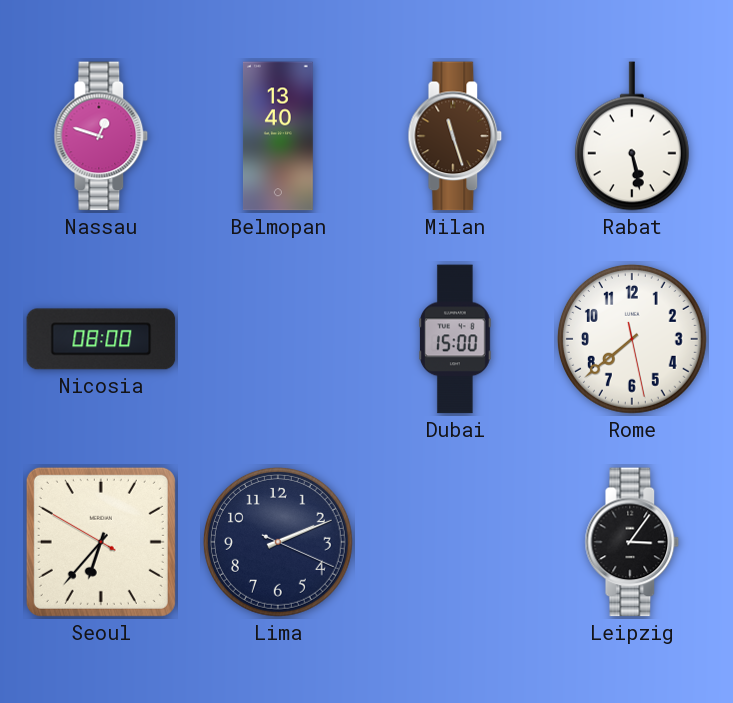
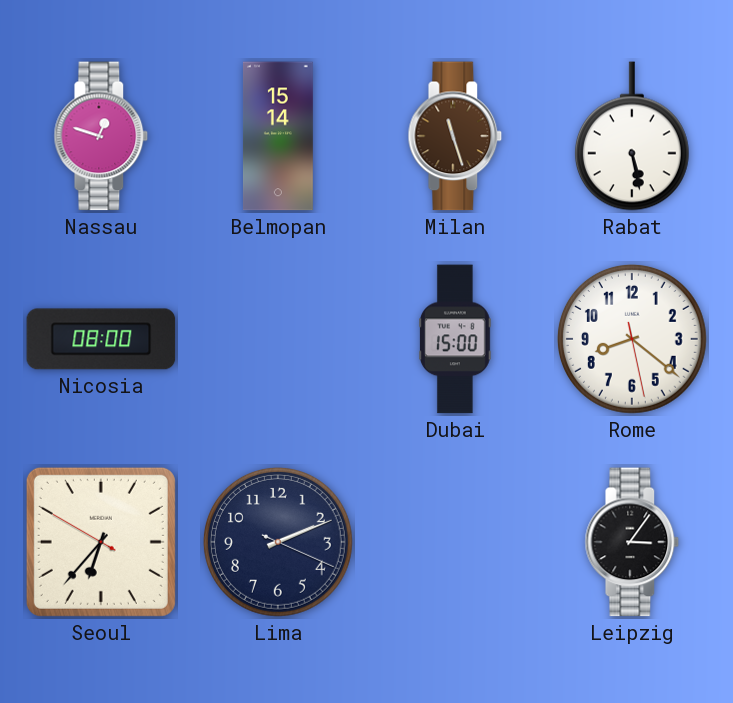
Belmopan: 13:40 -> 15:14 (278, 136)
Rome: 7:38 -> 8:21 (632, 339)
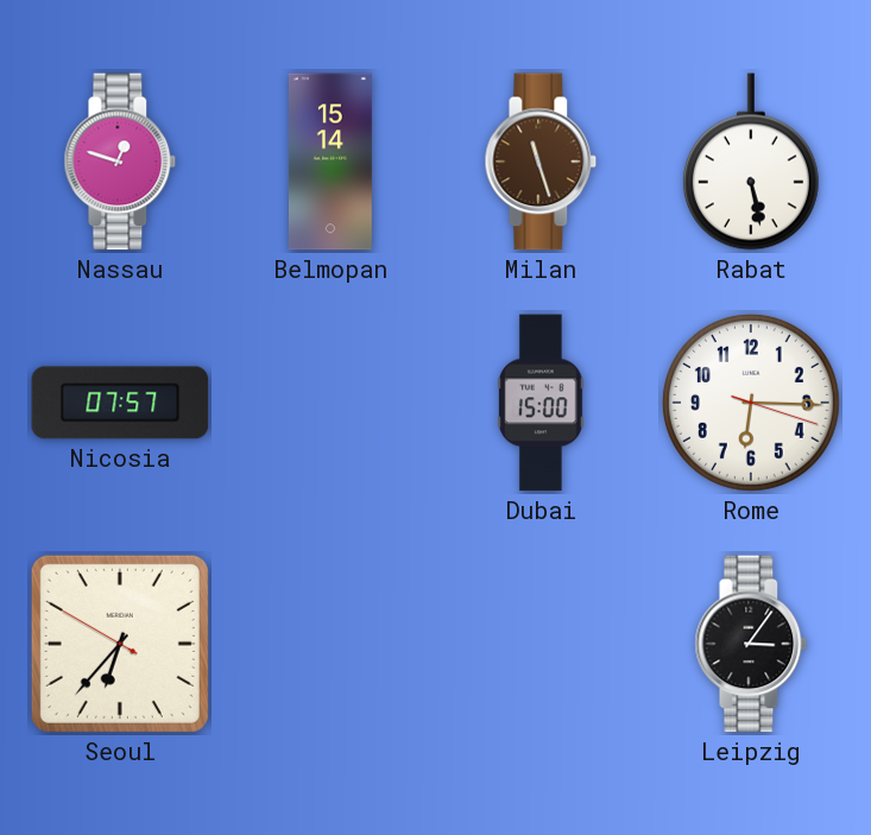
Nicosia: 08:00 -> 07:57 (120, 403)
Rome: 8:21 -> 6:15 (751, 403)
Lima: 2:11 -> none (278, 542)
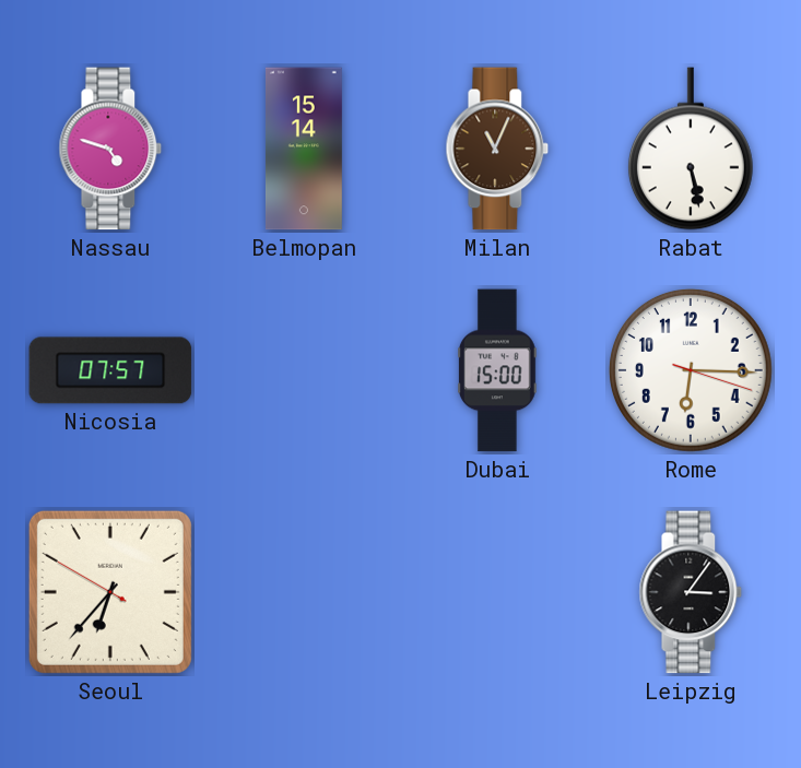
Nassau: 12:48 -> 4:48 (110, 149)
Milan: 11:27 -> 11:04 (497, 149)
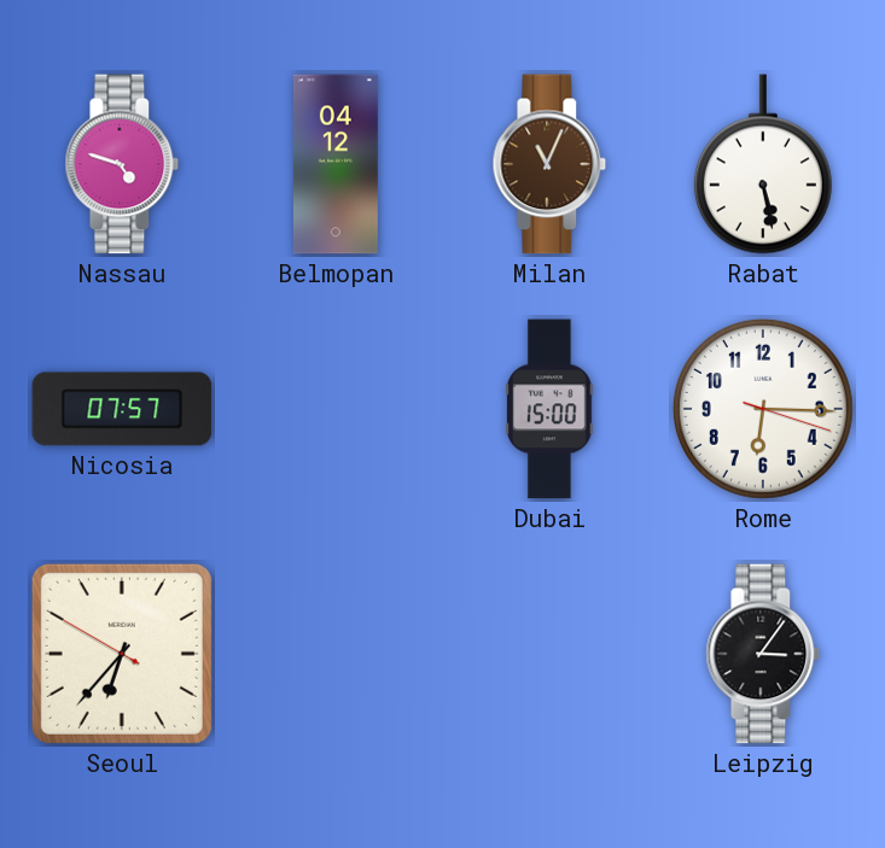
Belmopan: 15:14 -> 04:12 (336, 164)
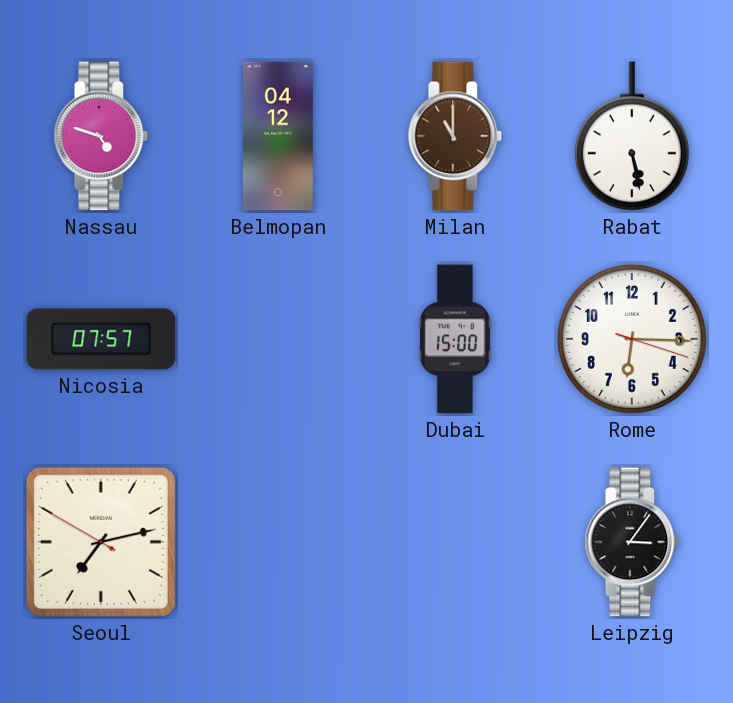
Milan: 11:04 -> 11:00 (455, 136)
Seoul: 6:36 -> 7:12 (101, 542)
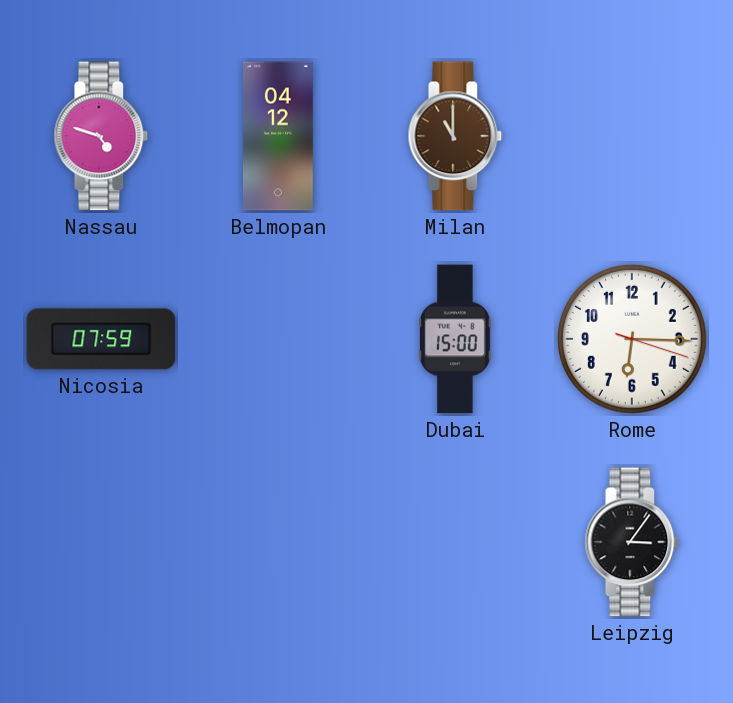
Rabat: 5:28 -> none (632, 136)
Nicosia: 07:57 -> 07:59 (101, 339)
Seoul: 7:12 -> none (101, 542)
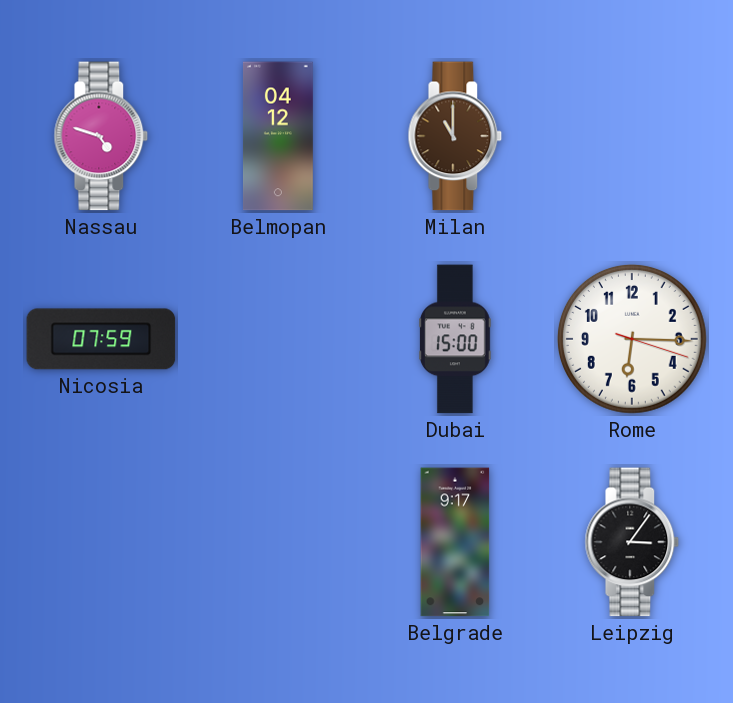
Belgrade: none -> 9:17 (455, 542)
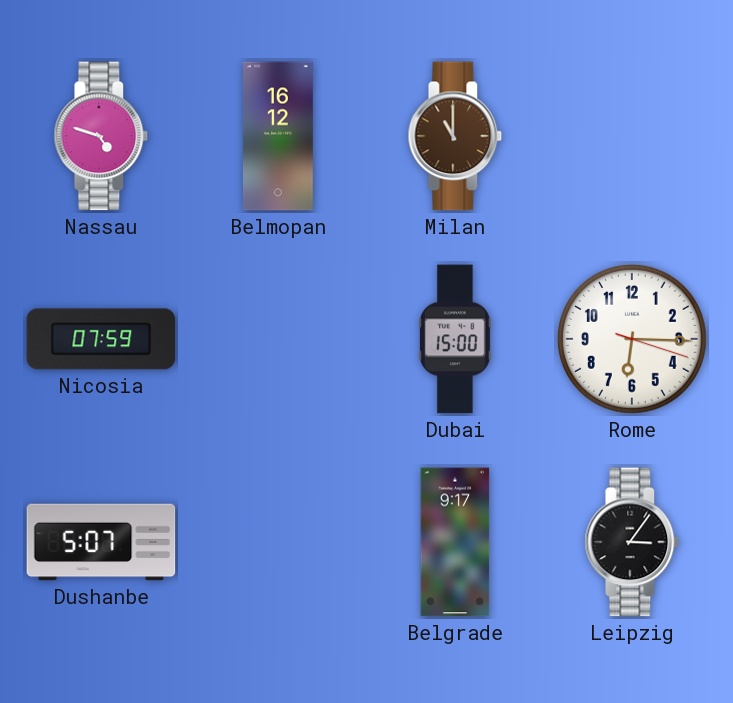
Belmopan: 04:12 -> 16:12 (278, 136)
Dushanbe: none -> 5:07 (101, 542)
